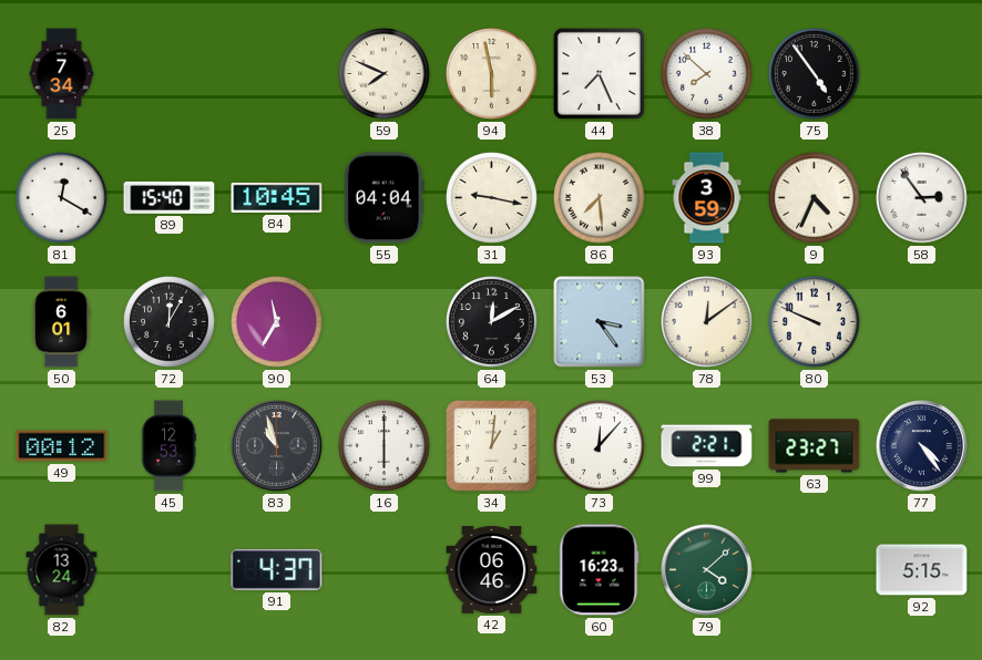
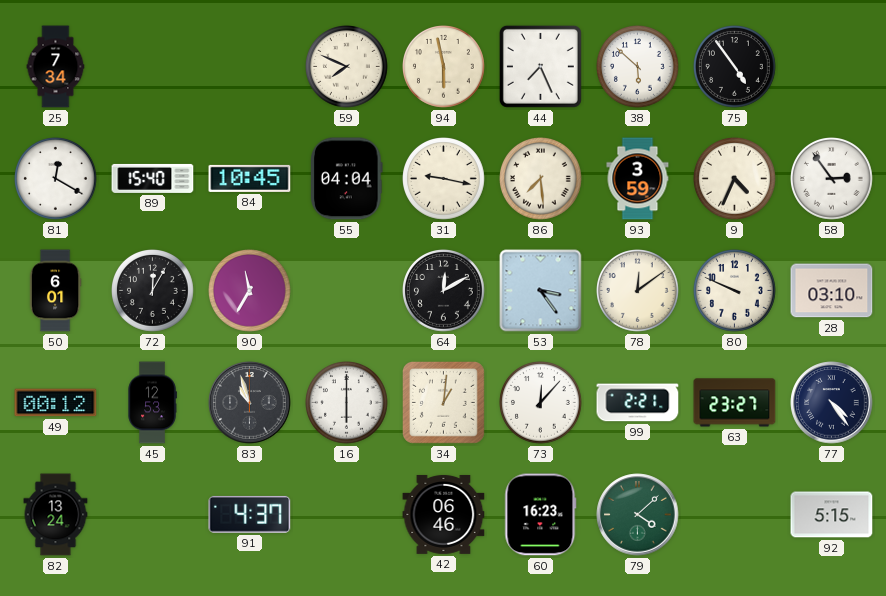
38: 7:52 -> 5:52 (638, 67)
28: none -> 03:10 (832, 291)
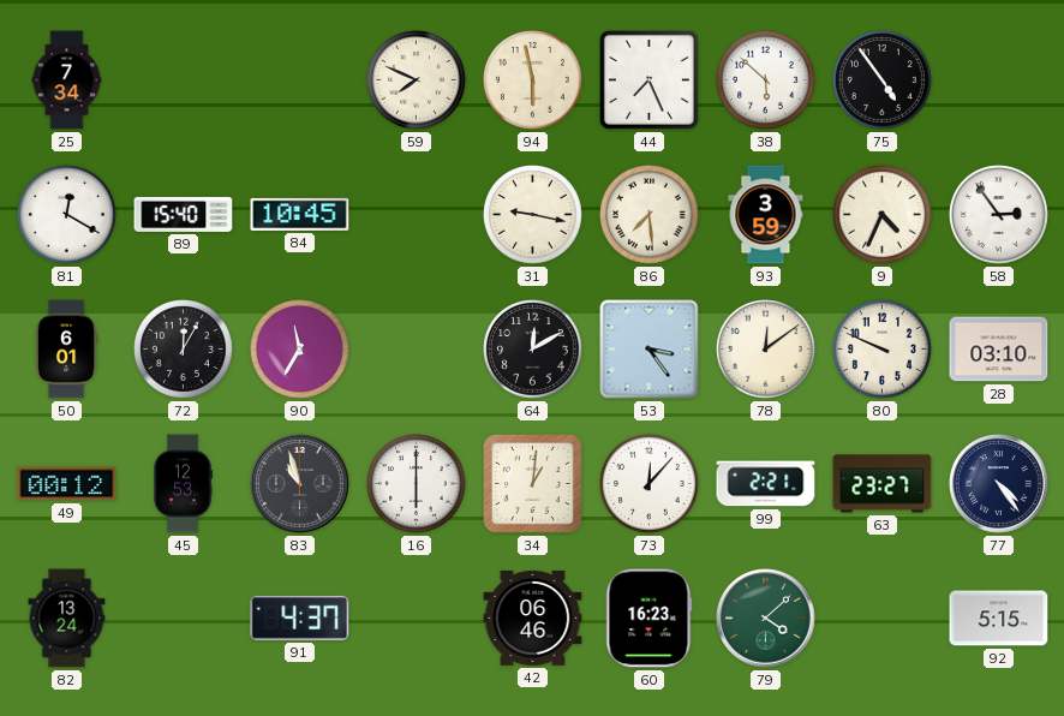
55: 04:04 -> none (347, 179)
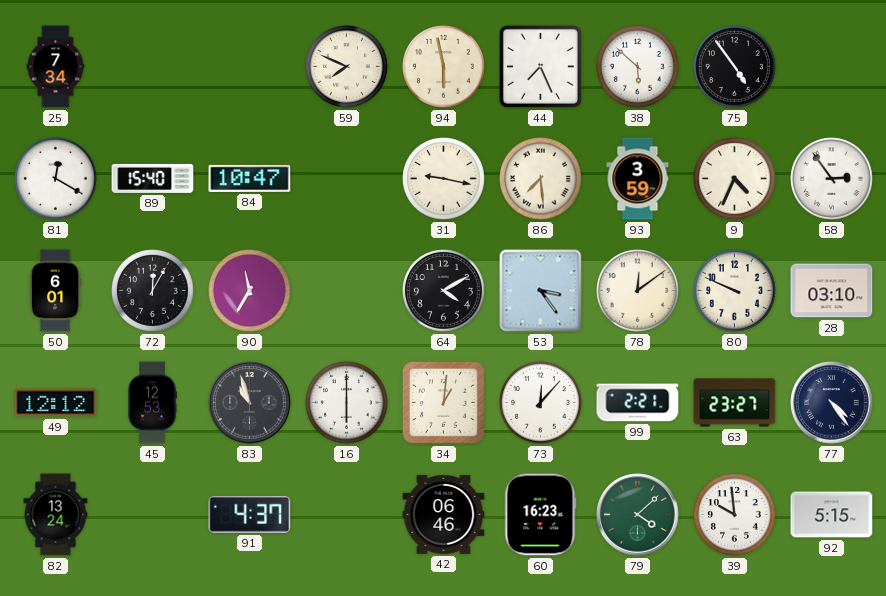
84: 10:45 -> 10:47 (250, 178)
64: 12:10 -> 4:10 (444, 291)
49: 00:12 -> 12:12 (56, 403)
39: none -> 9:59 (735, 515)
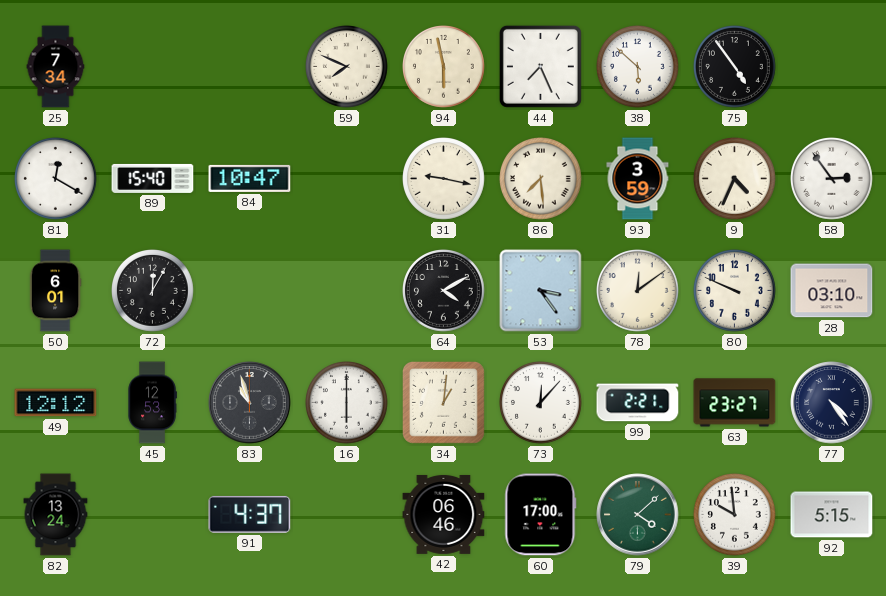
90: 11:35 -> none (250, 291)
60: 16:23 -> 17:00 (541, 515)
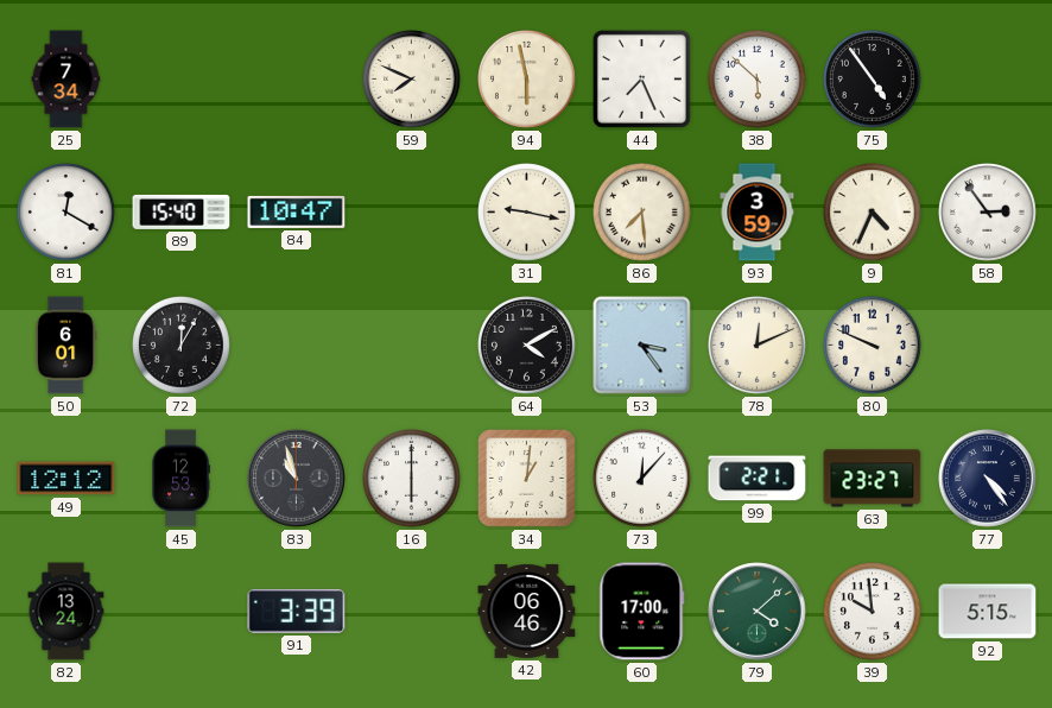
78: 12:09 -> 12:11 (758, 346)
28: 03:10 -> none (832, 291)
91: 4:37 -> 3:39 (297, 611)
